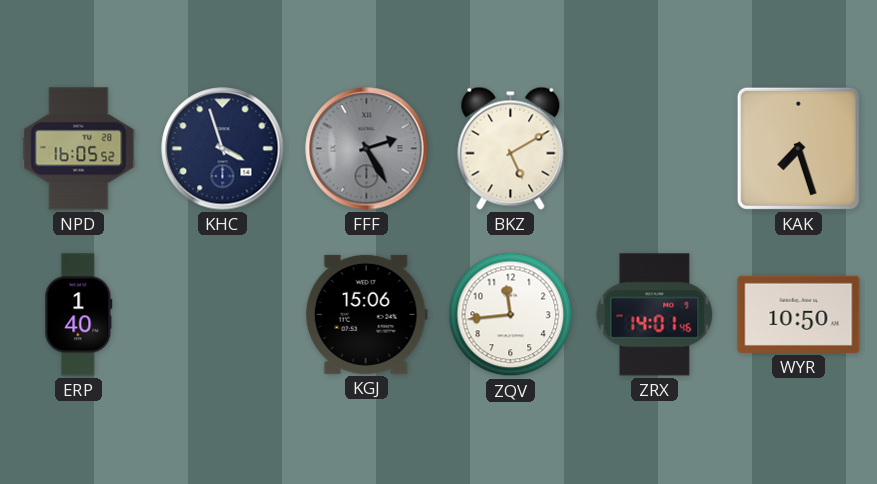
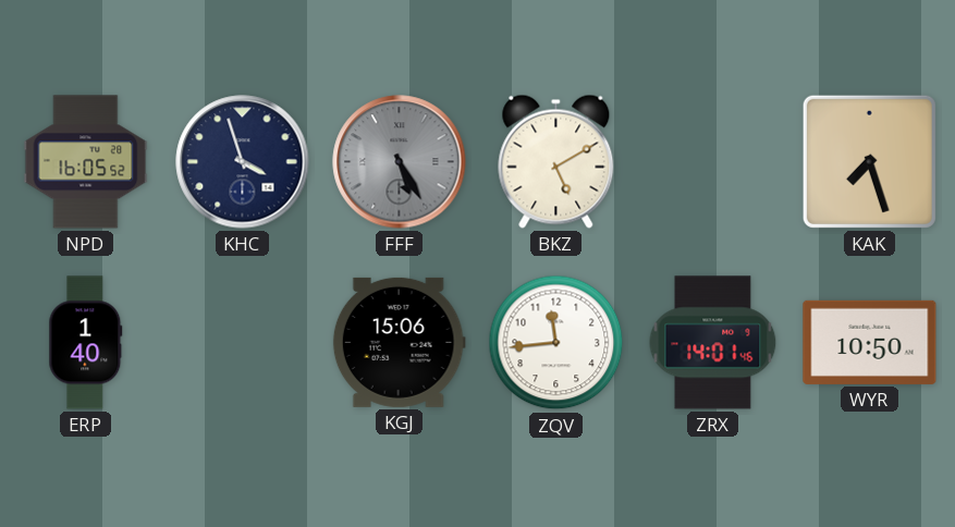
FFF: 2:25 -> 5:25 (400, 162)
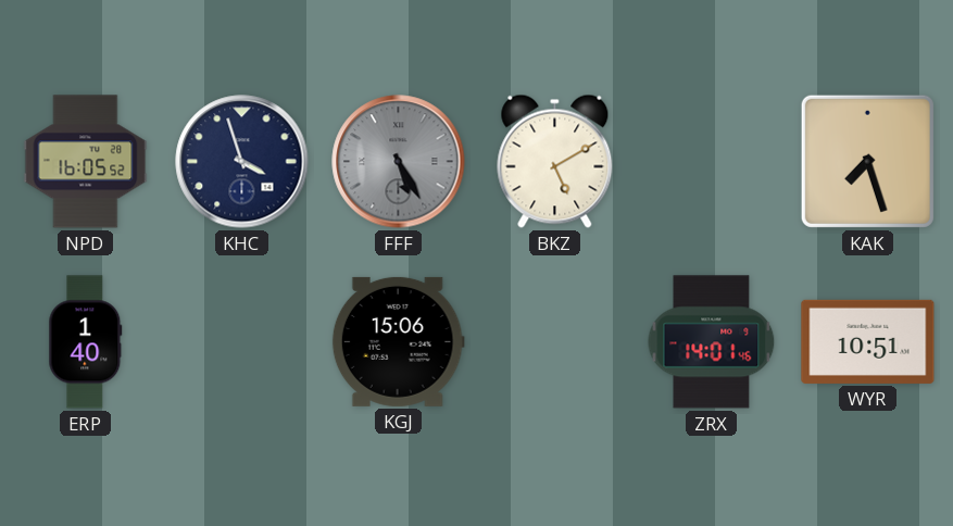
ZQV: 11:44 -> none (556, 343)
WYR: 10:50 -> 10:51 (868, 341)
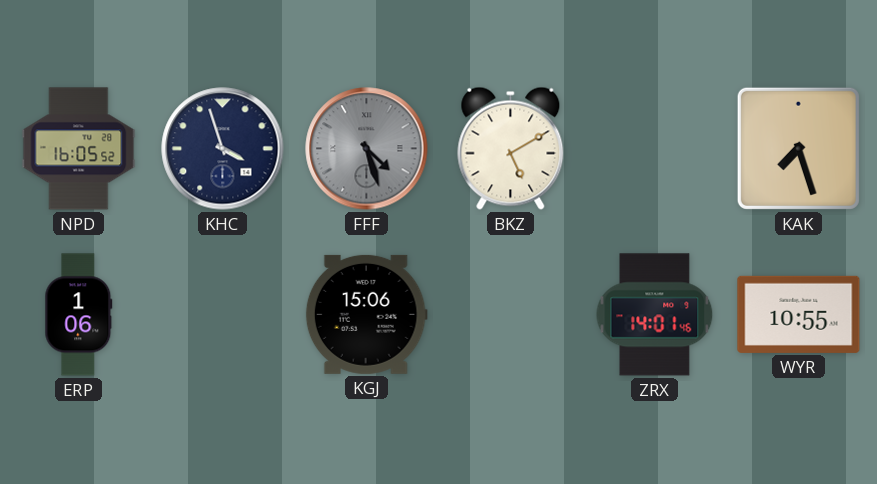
FFF: 5:25 -> 4:27 (367, 149)
ERP: 1:40 -> 1:06 (79, 315)
WYR: 10:51 -> 10:55 (799, 314)
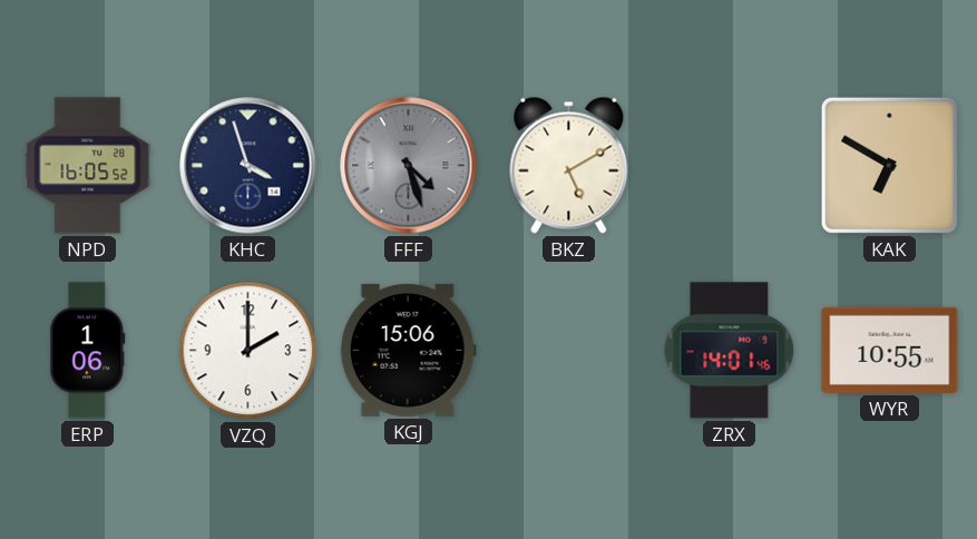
KAK: 7:27 -> 6:50 (889, 165)
VZQ: none -> 2:00 (248, 351)
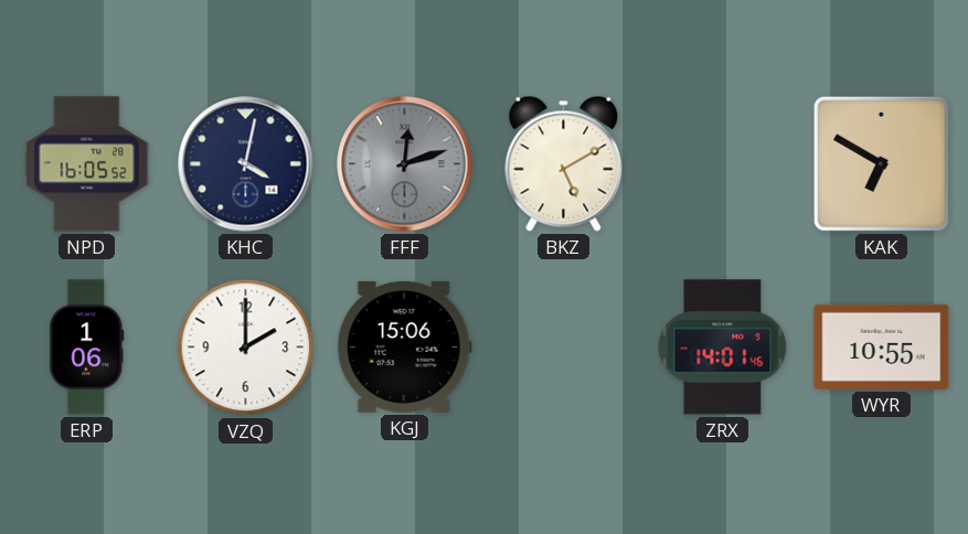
KHC: 3:57 -> 4:02 (246, 164)
FFF: 4:27 -> 12:12 (405, 164)
